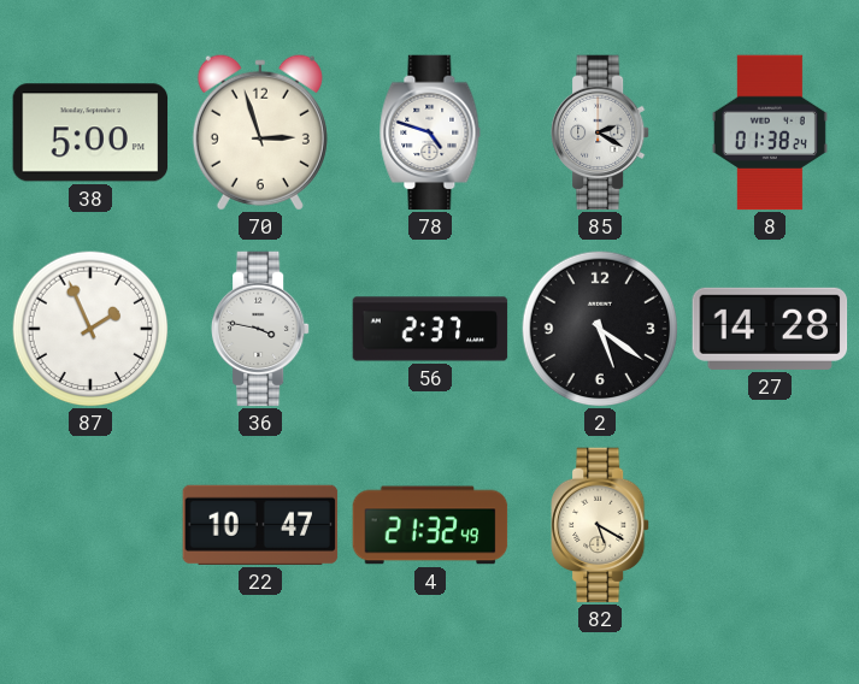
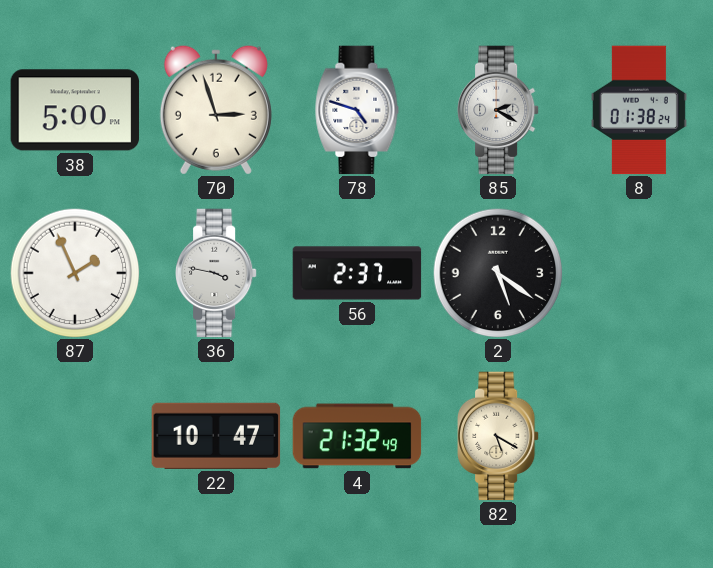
27: 14:28 -> none (770, 329)
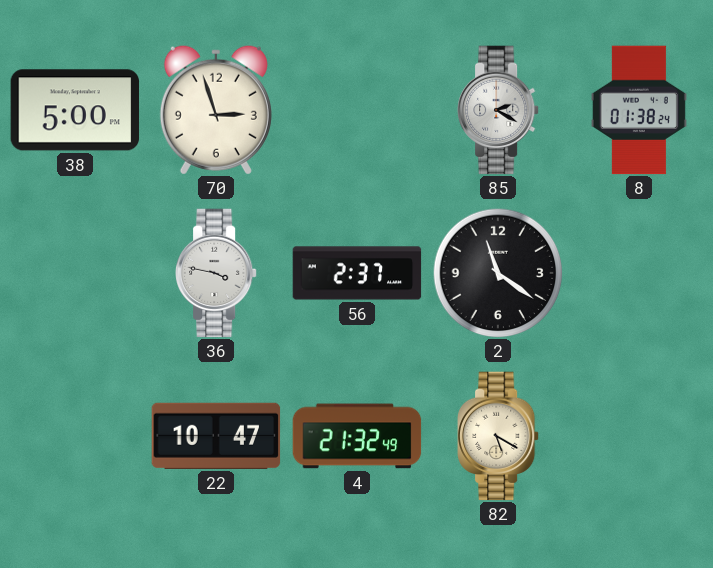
78: 4:48 -> none (357, 110)
87: 1:56 -> none (75, 273)
2: 5:21 -> 11:21 (498, 273)
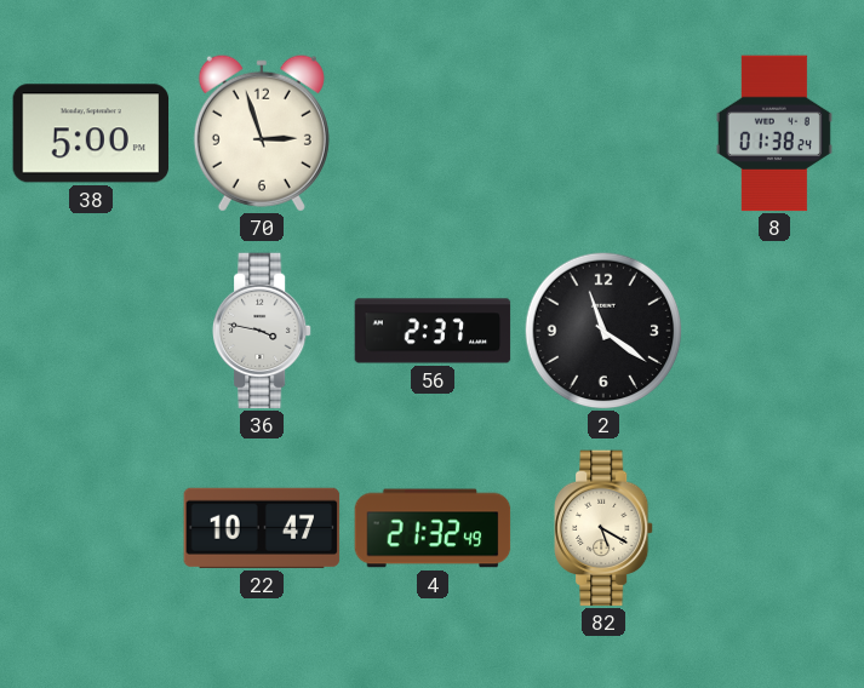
85: 2:20 -> none (499, 110)
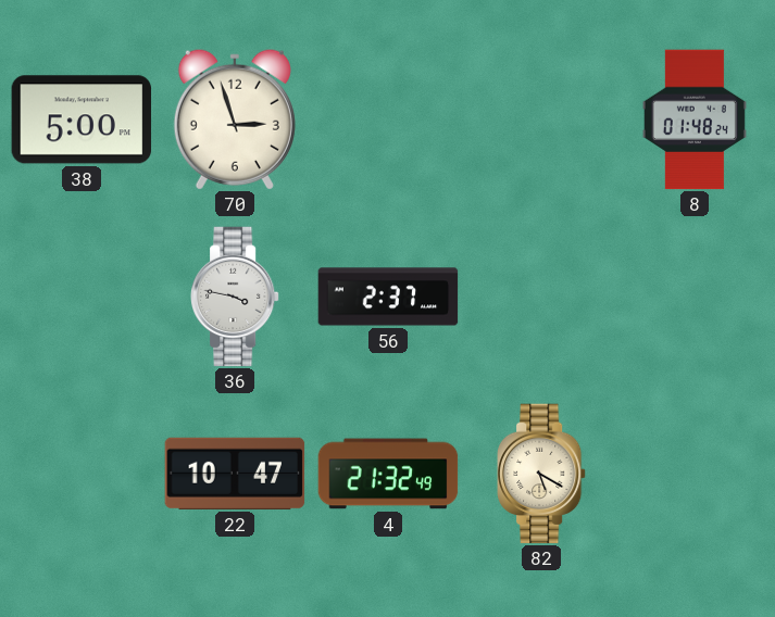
8: 01:38 -> 01:48 (695, 119)
2: 11:21 -> none (603, 331)
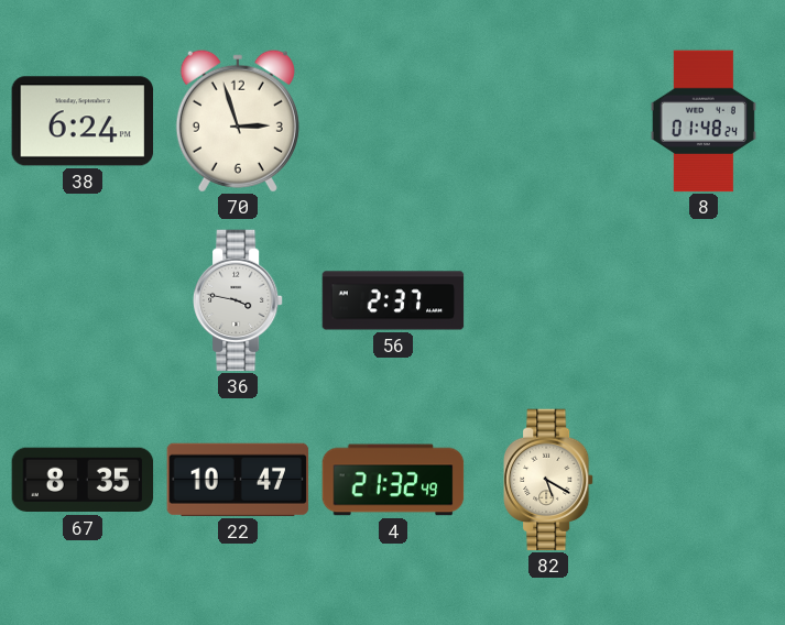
38: 5:00 -> 6:24 (83, 121)
67: none -> 8:35 (83, 480)
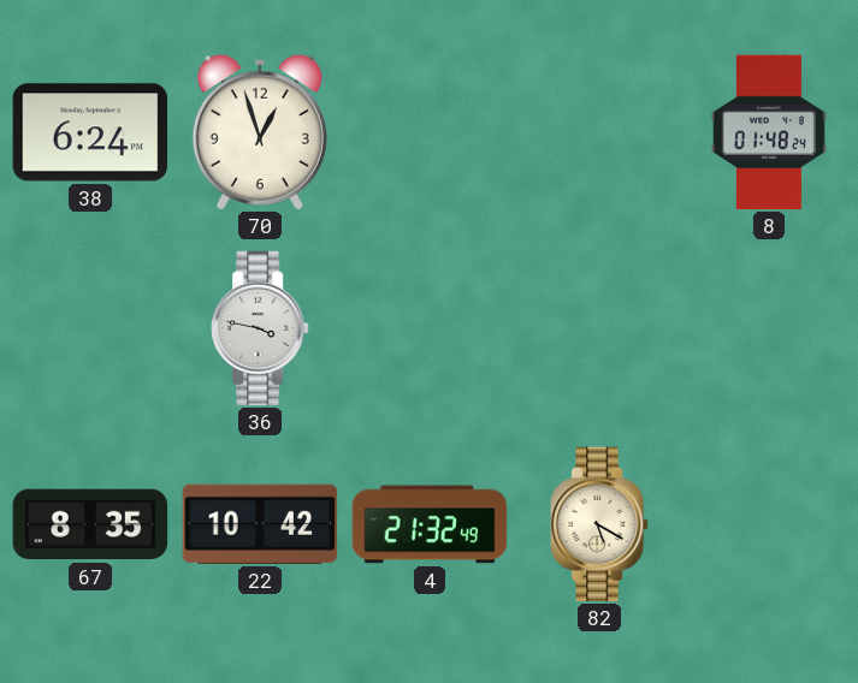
70: 2:57 -> 12:57 (260, 132)
56: 2:37 -> none (393, 300)
22: 10:47 -> 10:42 (260, 524)
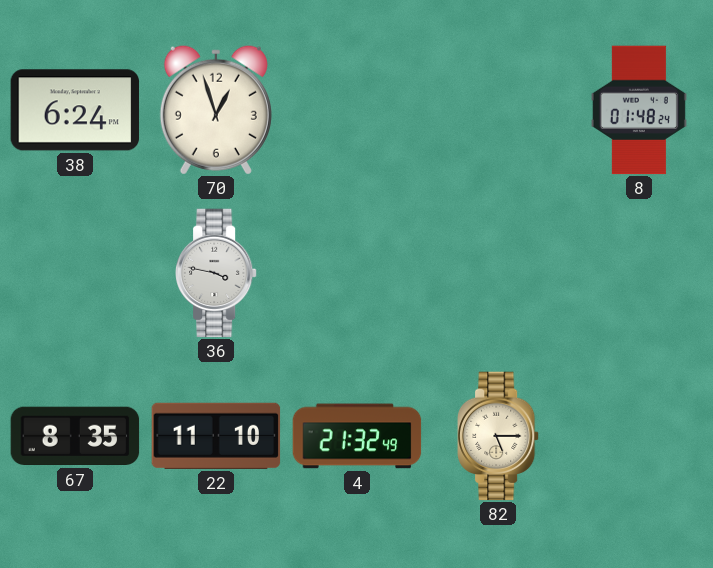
22: 10:42 -> 11:10 (216, 436)
82: 5:20 -> 5:15 (499, 436)
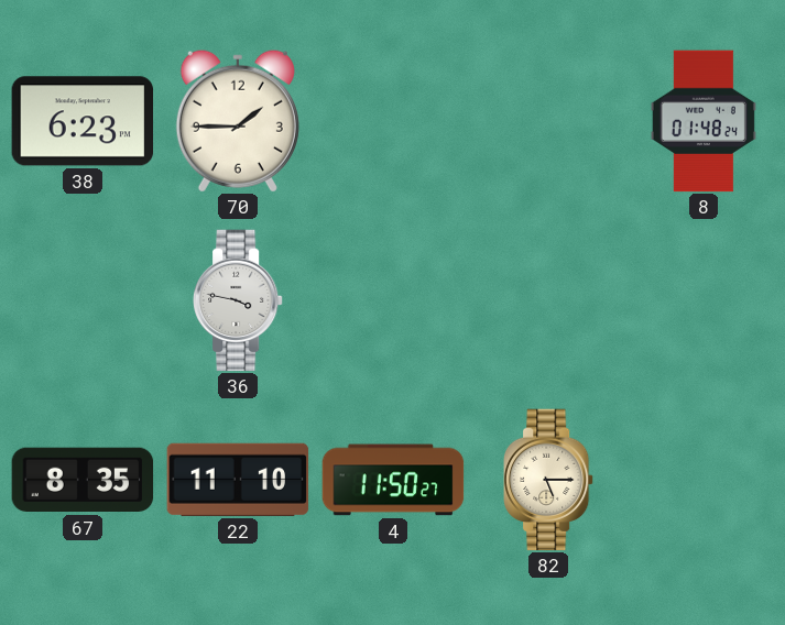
38: 6:24 -> 6:23 (83, 121)
70: 12:57 -> 1:45 (238, 121)
4: 21:32 -> 11:50 (393, 480)
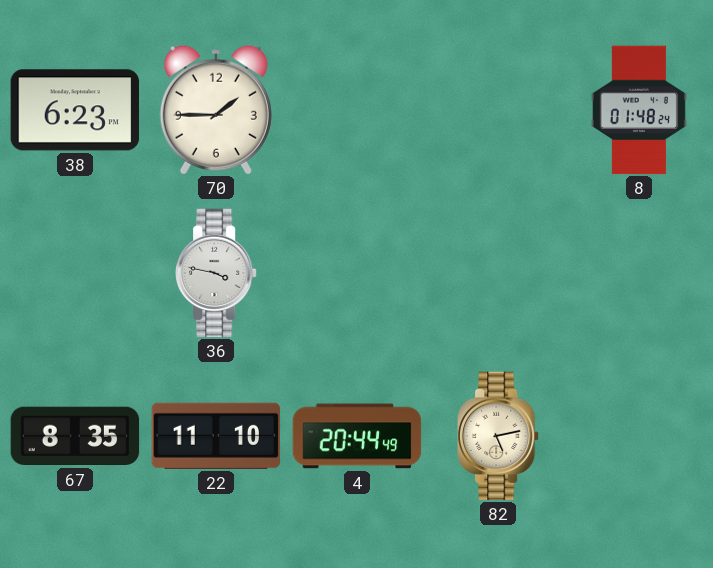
4: 11:50 -> 20:44 (357, 436)
82: 5:15 -> 5:13 (499, 436)
